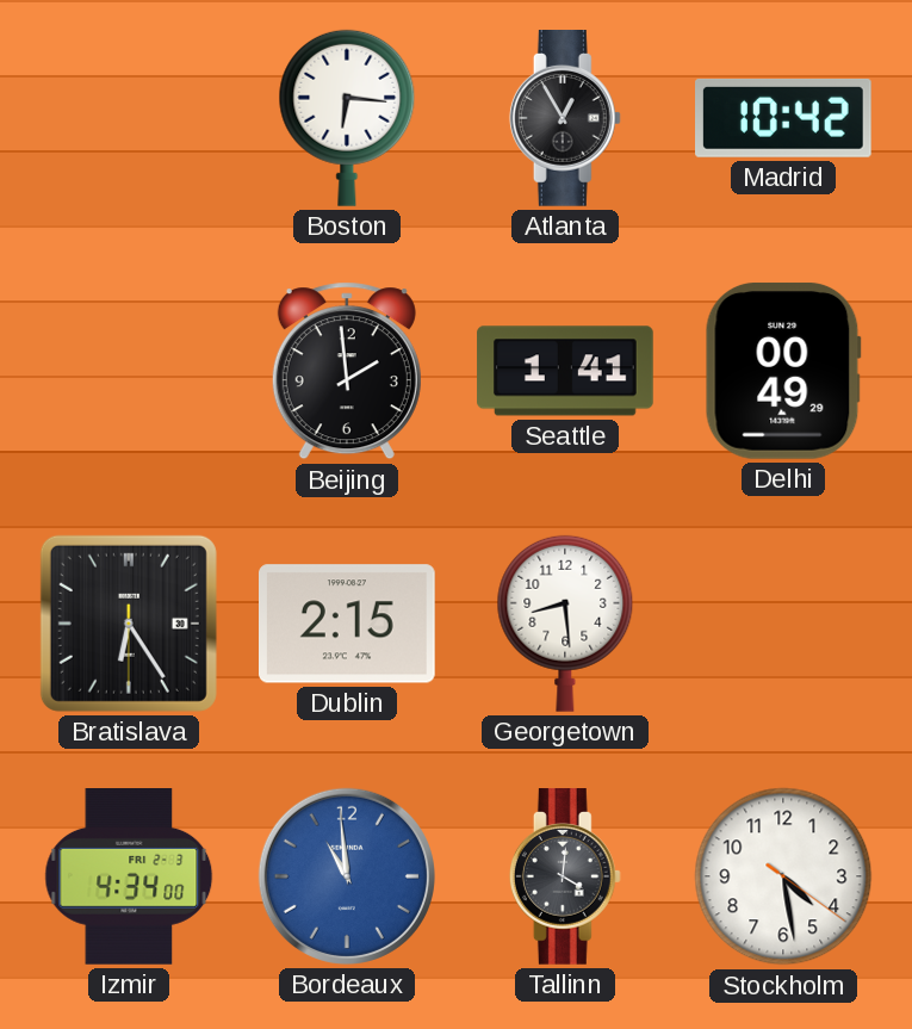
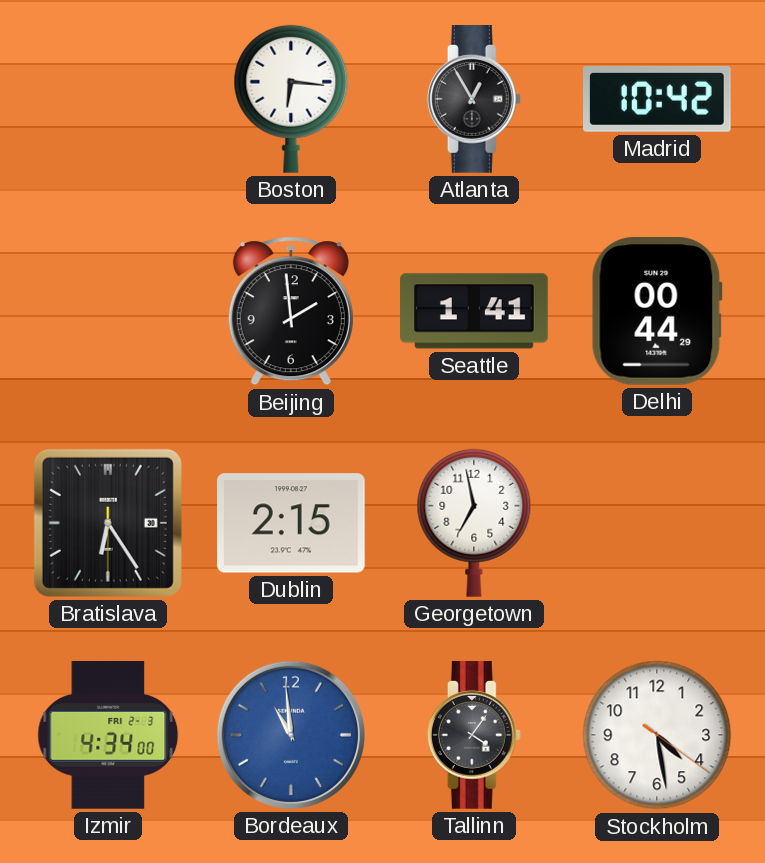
Delhi: 00:49 -> 00:44 (657, 311)
Georgetown: 8:29 -> 6:58 (474, 523)
Tallinn: 4:01 -> 4:06 (474, 735)
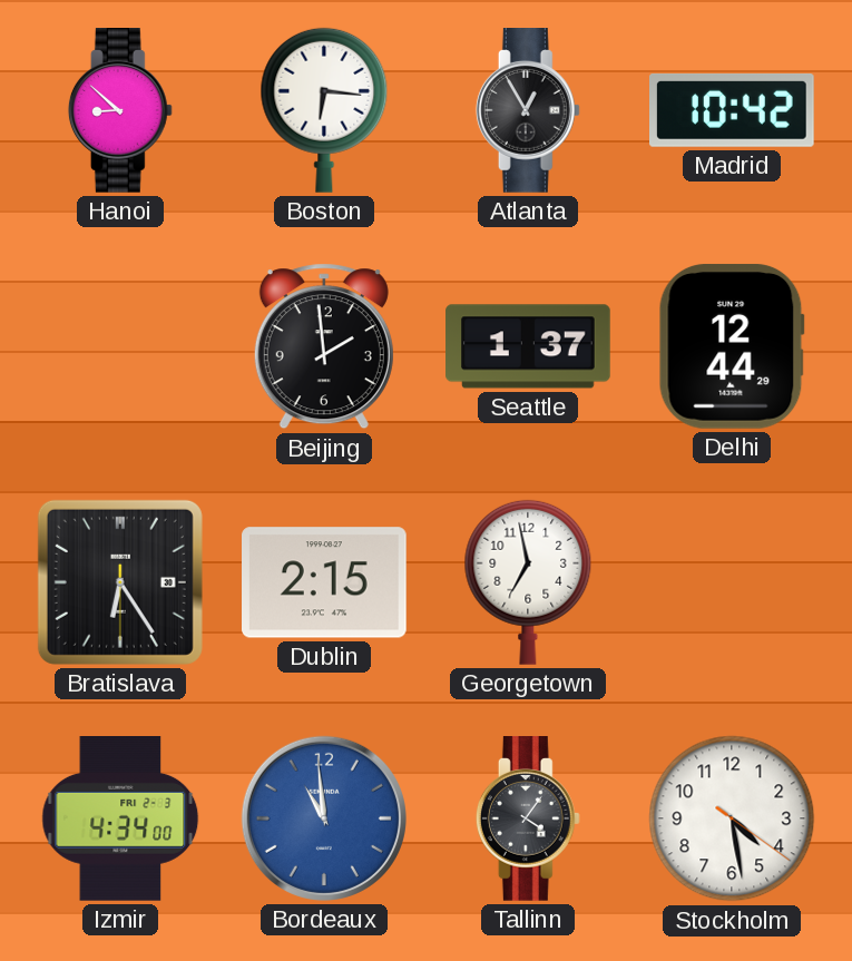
Hanoi: none -> 8:52 (120, 110)
Seattle: 1:41 -> 1:37 (528, 346)
Delhi: 00:44 -> 12:44 (732, 346)
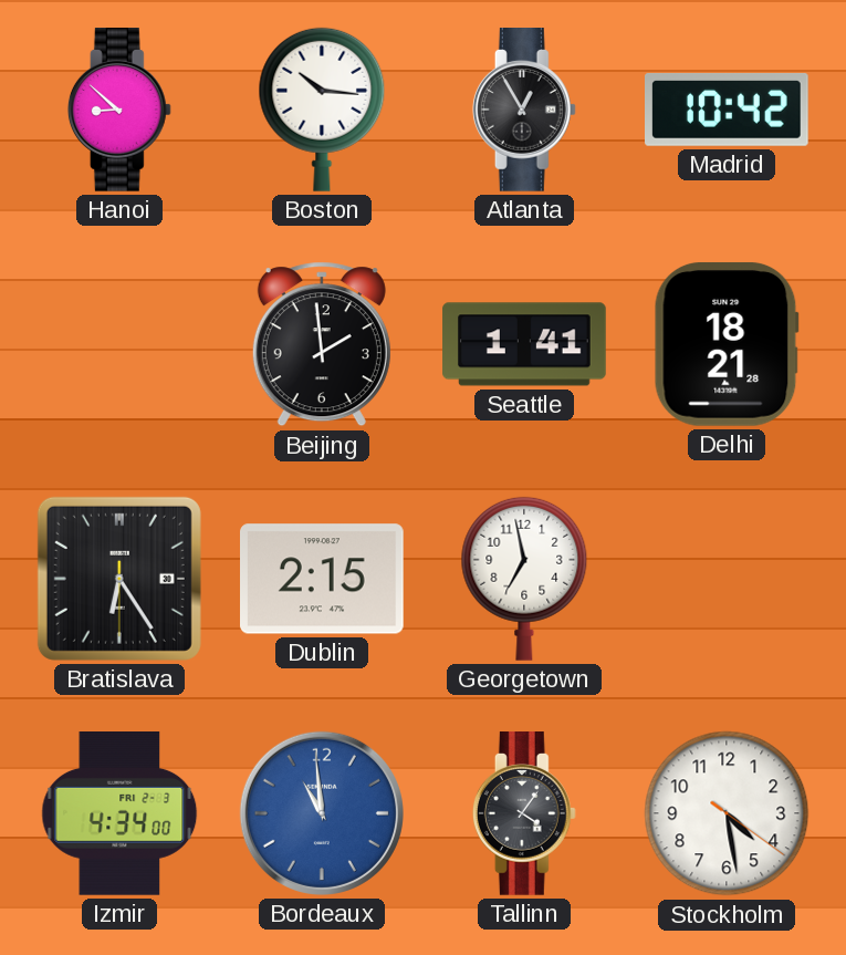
Boston: 6:16 -> 10:16 (322, 110)
Seattle: 1:37 -> 1:41 (524, 344)
Delhi: 12:44 -> 18:21 (727, 344)
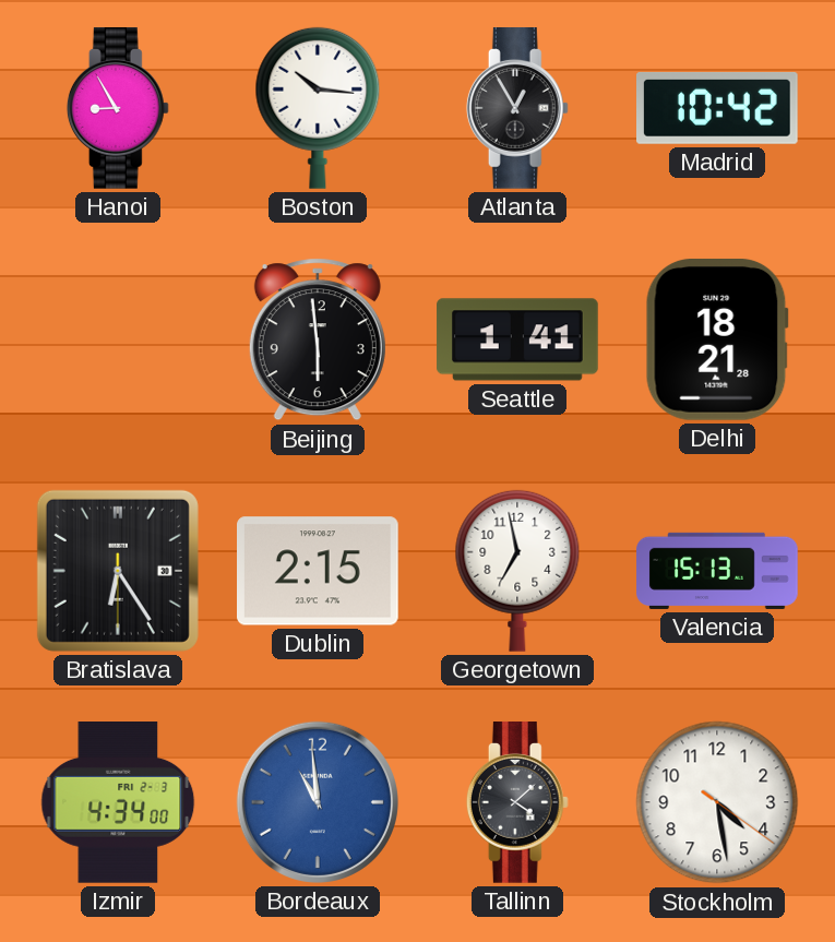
Hanoi: 8:52 -> 8:55 (118, 108)
Beijing: 1:59 -> 5:59 (318, 339)
Valencia: none -> 15:13 (717, 571)
Tallinn: 4:06 -> 4:08 (517, 802)
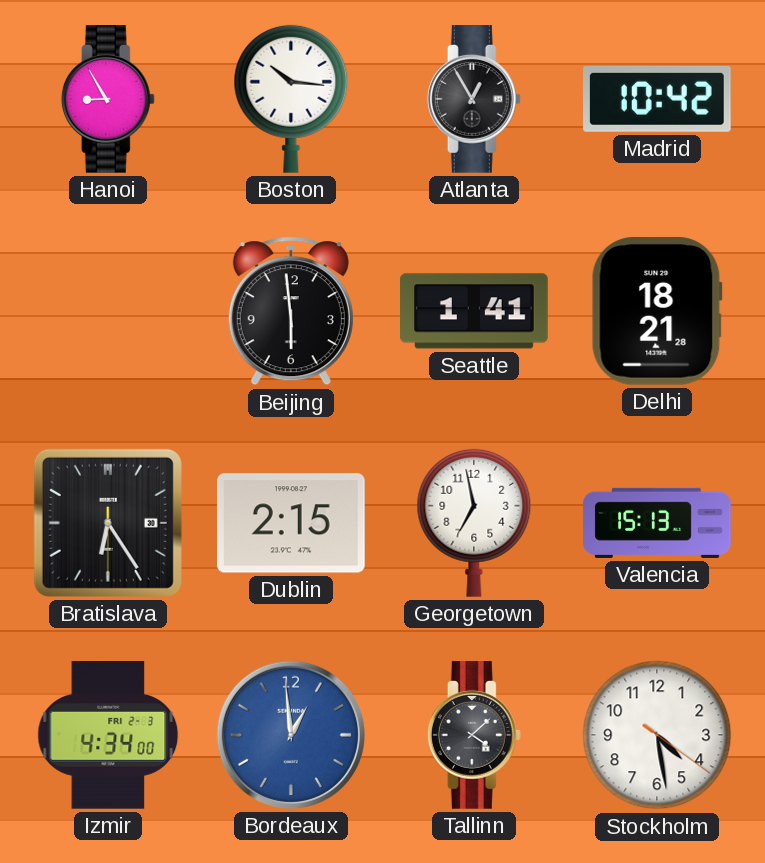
Bordeaux: 10:59 -> 12:59 (291, 735)
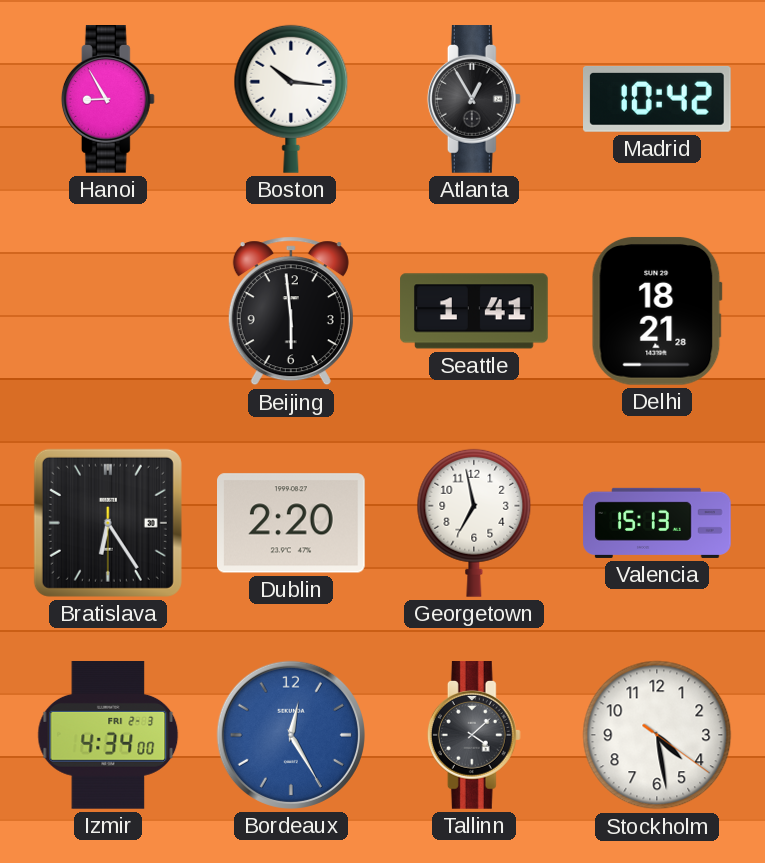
Dublin: 2:15 -> 2:20 (292, 523)
Bordeaux: 12:59 -> 12:25 (291, 735)
